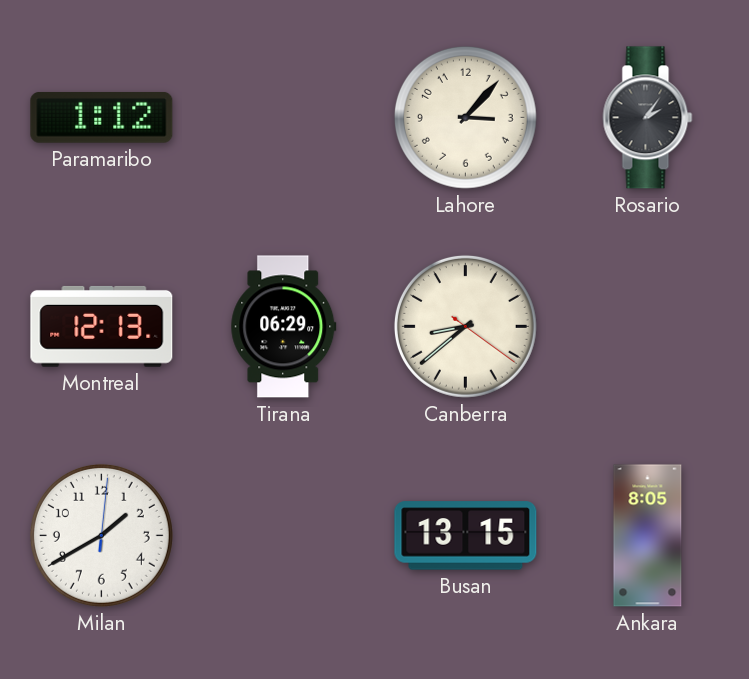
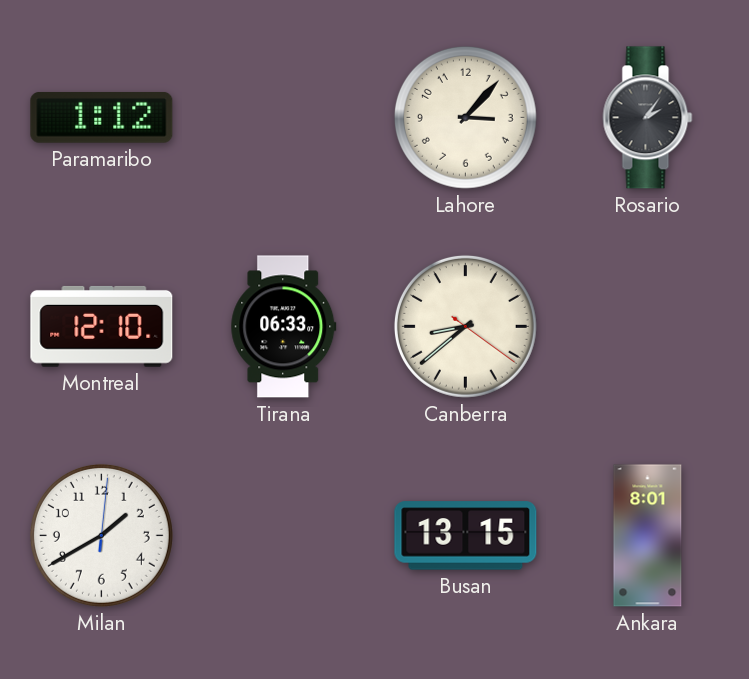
Montreal: 12:13 -> 12:10 (102, 326)
Tirana: 06:29 -> 06:33 (284, 327)
Ankara: 8:05 -> 8:01 (648, 536)
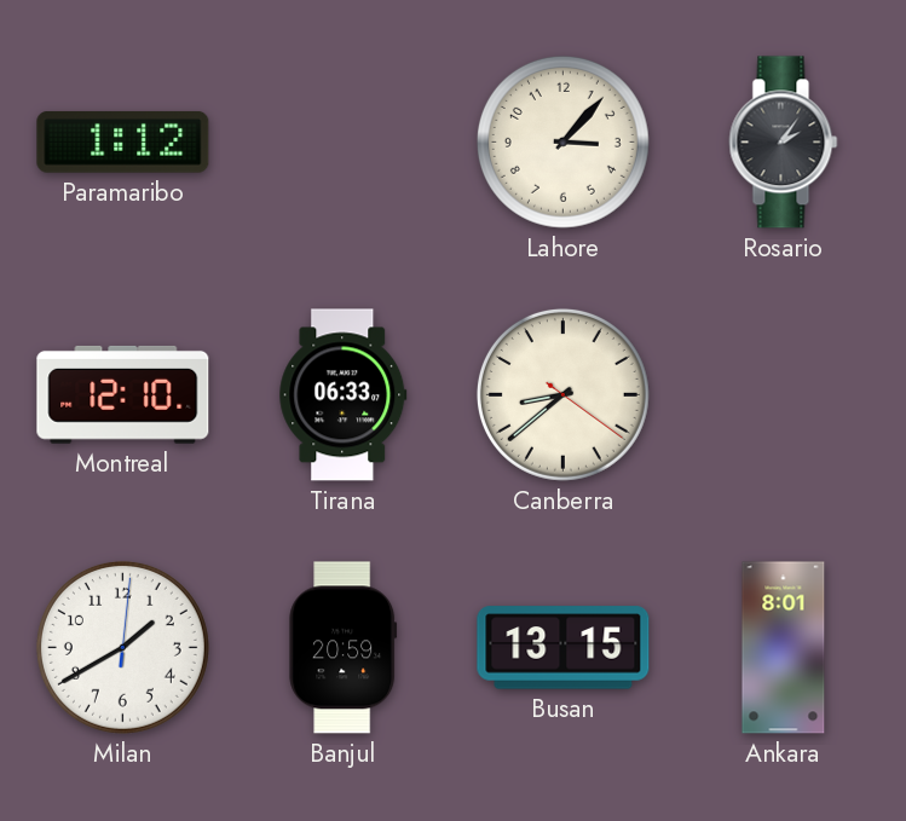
Banjul: none -> 20:59 (344, 648)
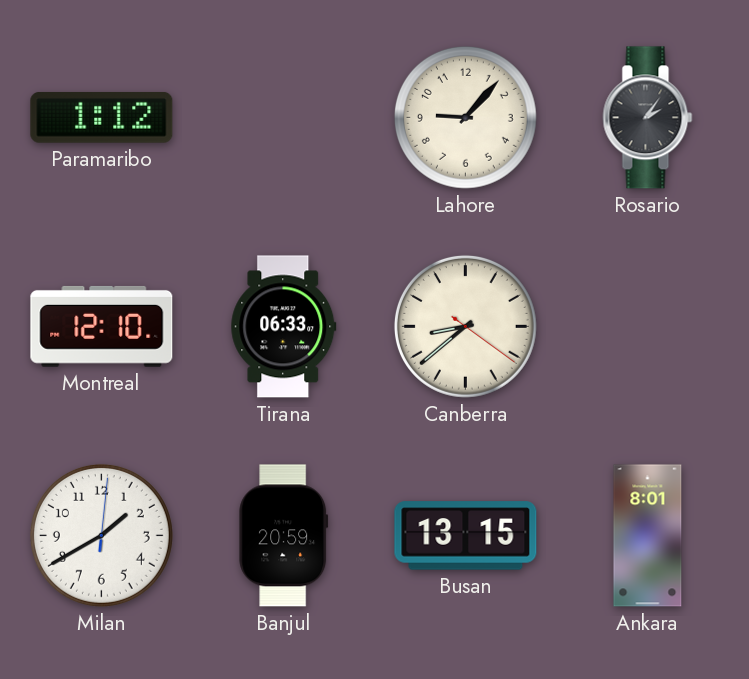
Lahore: 3:07 -> 9:07 (465, 117)
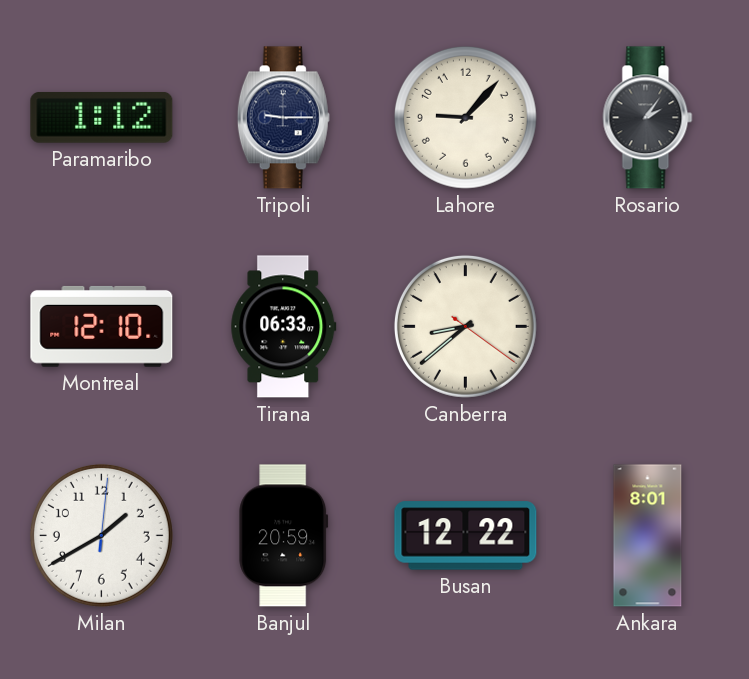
Tripoli: none -> 9:15 (283, 118)
Busan: 13:15 -> 12:22 (466, 536)
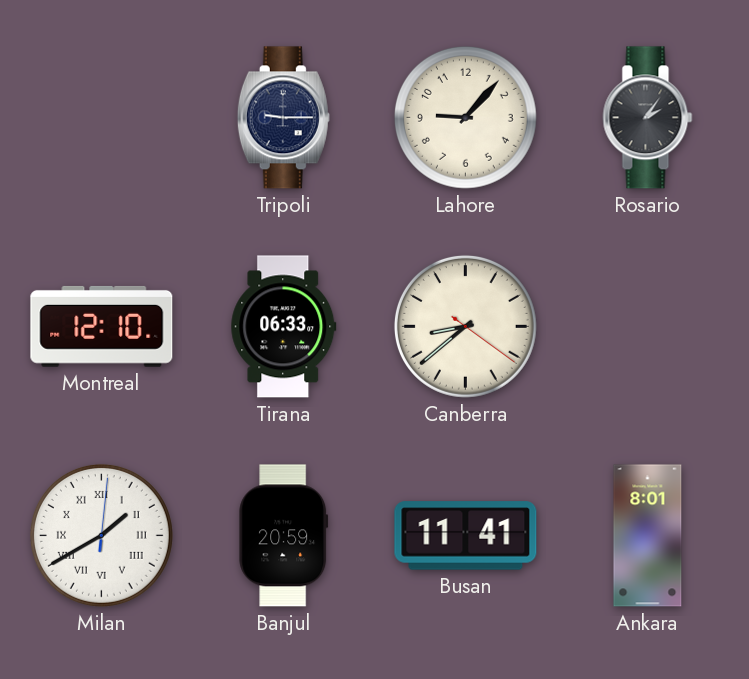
Paramaribo: 1:12 -> none (102, 117)
Milan numerals: Arabic -> Roman (101, 535)
Busan: 12:22 -> 11:41 (466, 536)
